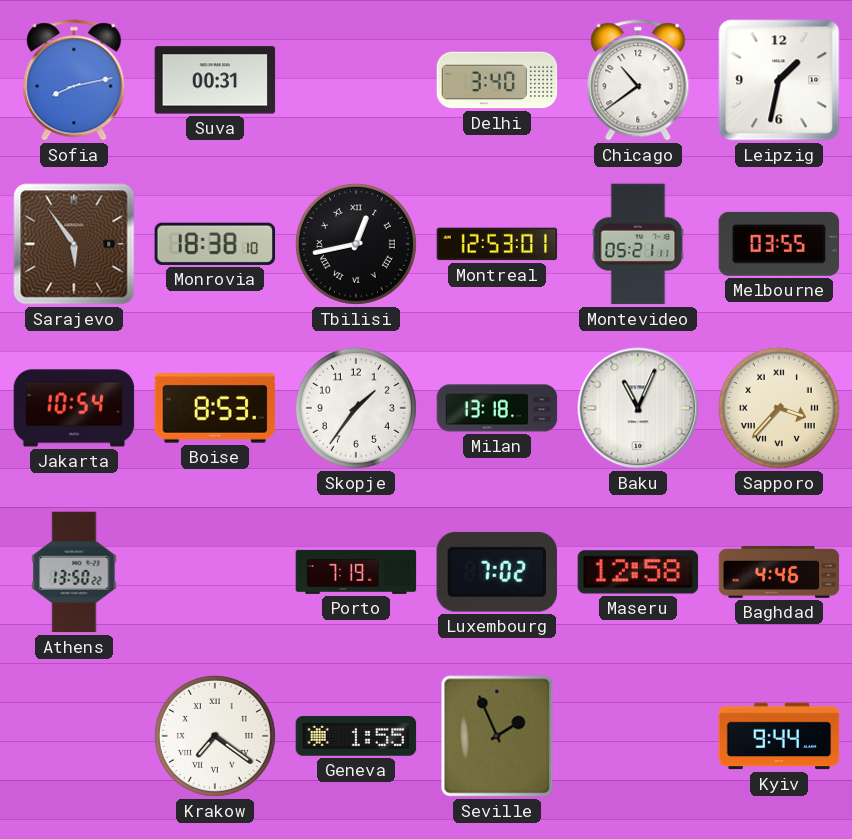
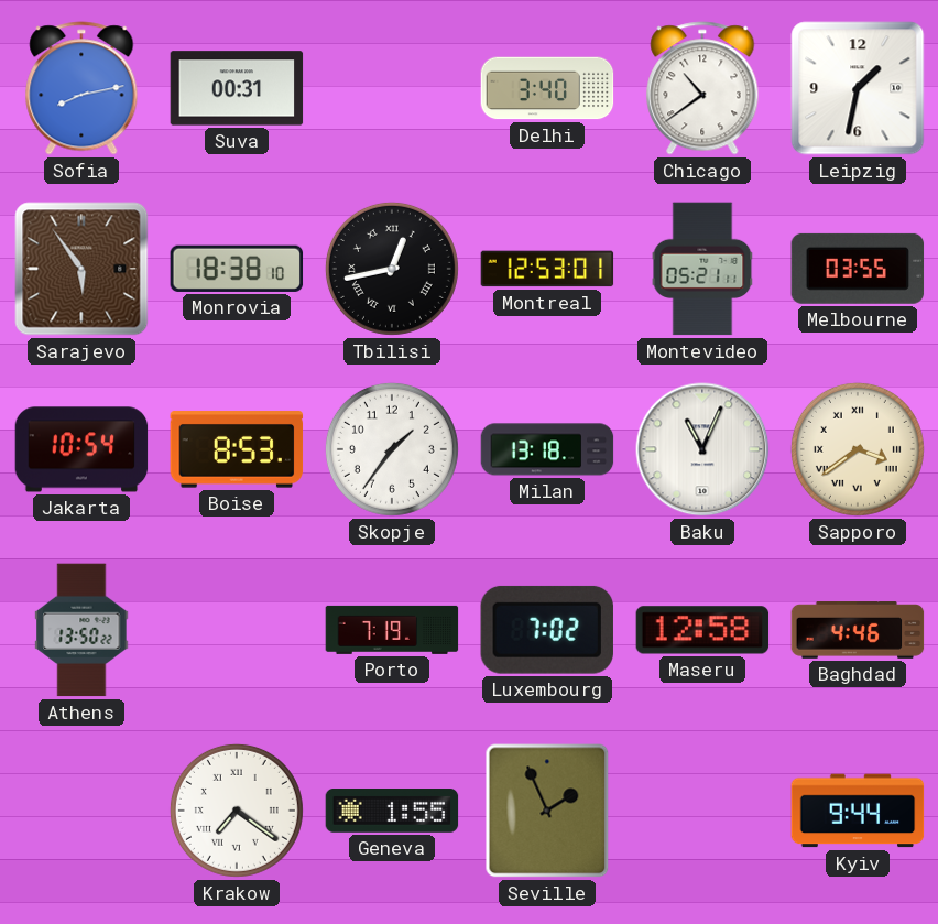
Sapporo: 3:37 -> 3:39 (858, 449)
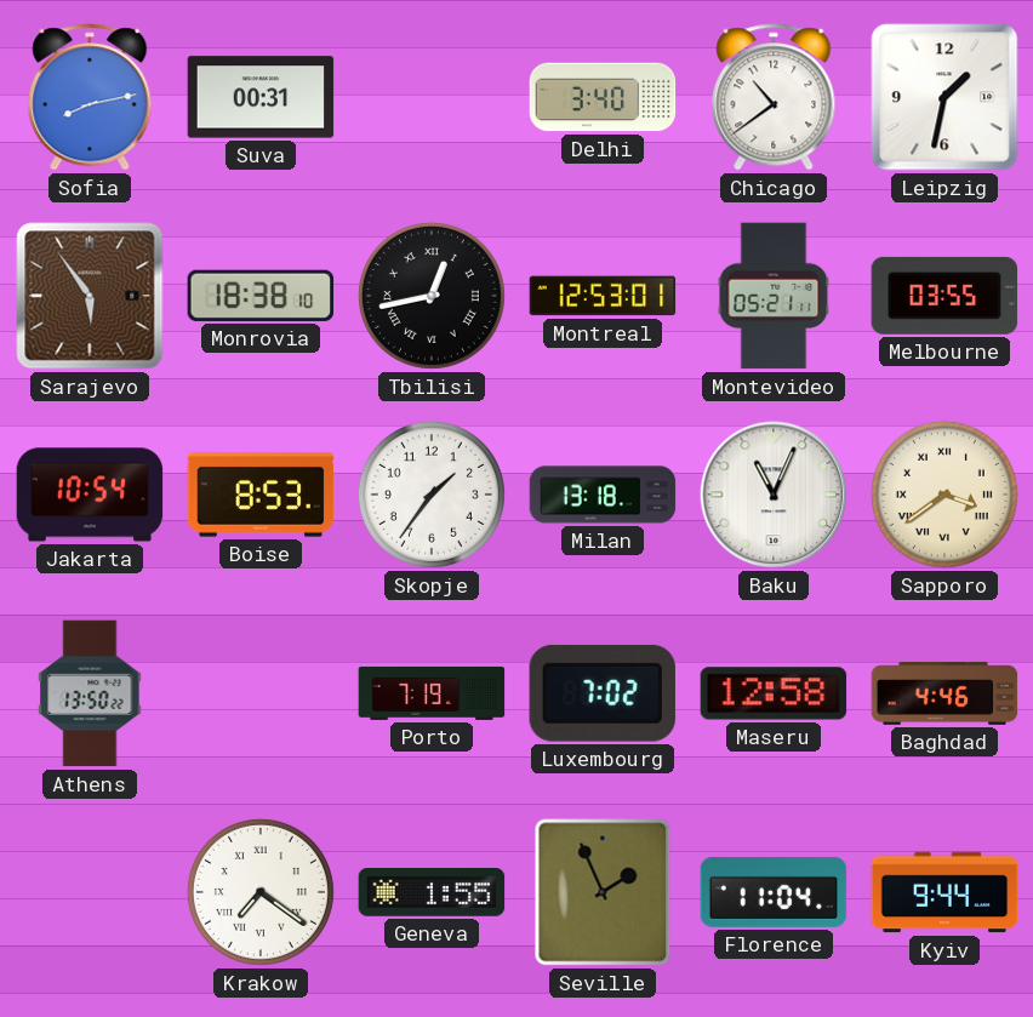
Florence: none -> 11:04 (774, 892)
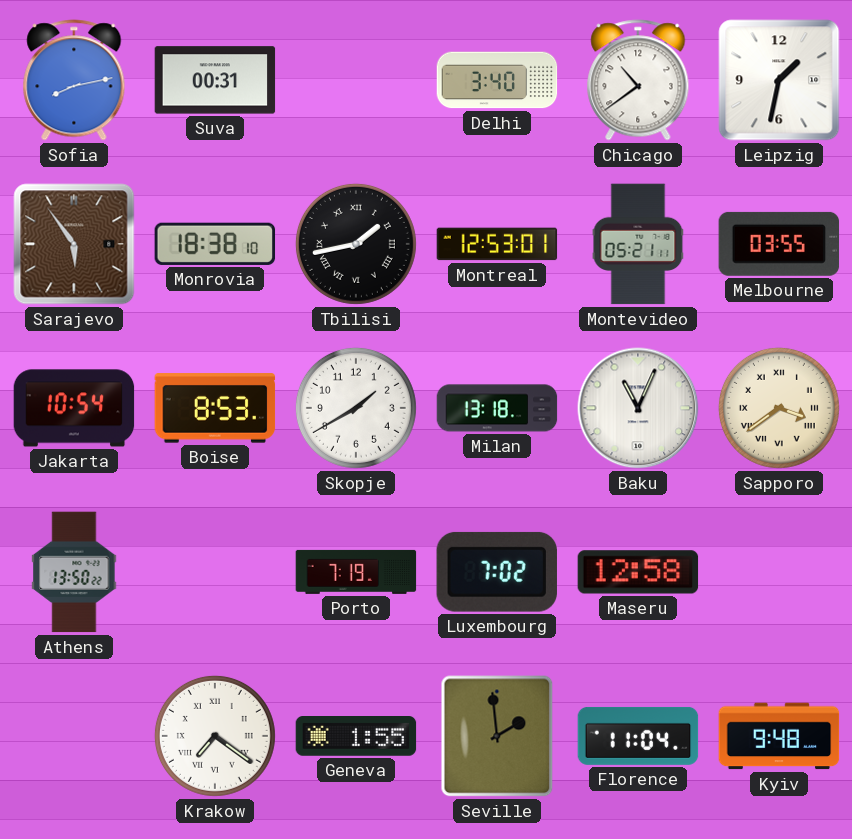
Tbilisi: 12:43 -> 1:43 (356, 244)
Skopje: 1:36 -> 1:40 (356, 408)
Baghdad: 4:46 -> none (944, 695)
Seville: 1:56 -> 1:59 (497, 736)
Kyiv: 9:44 -> 9:48 (779, 736)
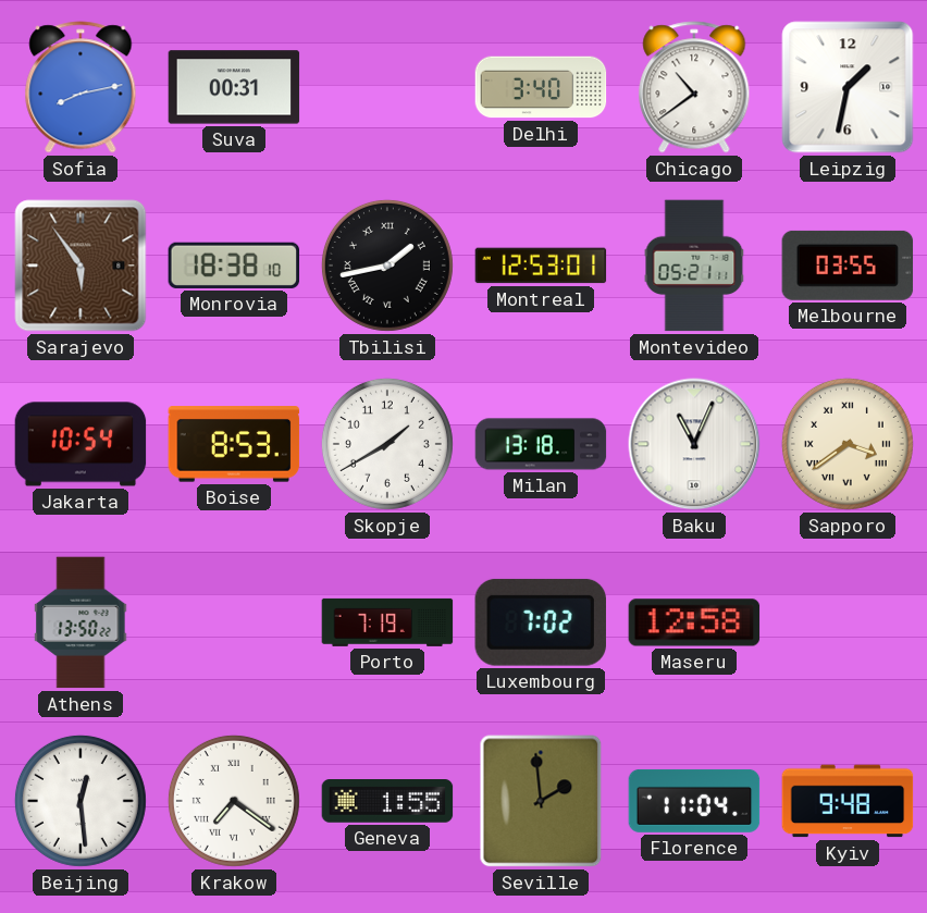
Beijing: none -> 12:29 (81, 801)
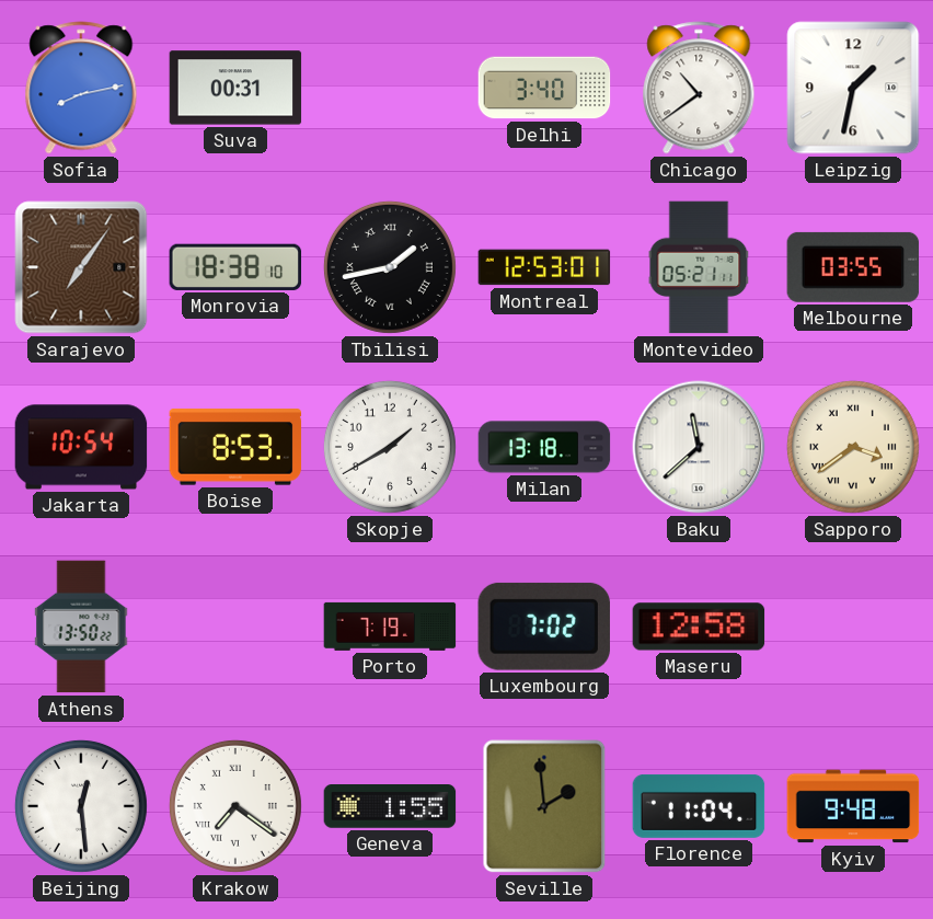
Sarajevo: 5:54 -> 7:06 (81, 267)
Baku: 11:04 -> 11:38 (699, 447)
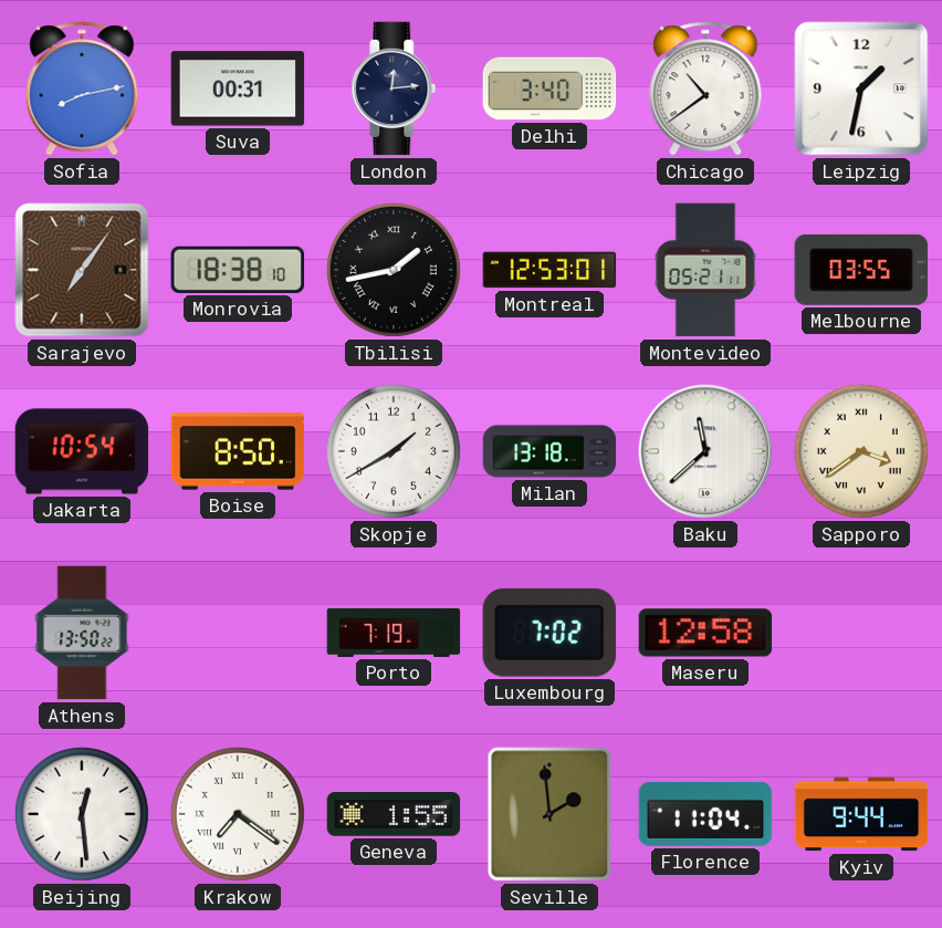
London: none -> 12:14 (394, 88)
Boise: 8:53 -> 8:50 (238, 451)
Kyiv: 9:48 -> 9:44 (861, 814)
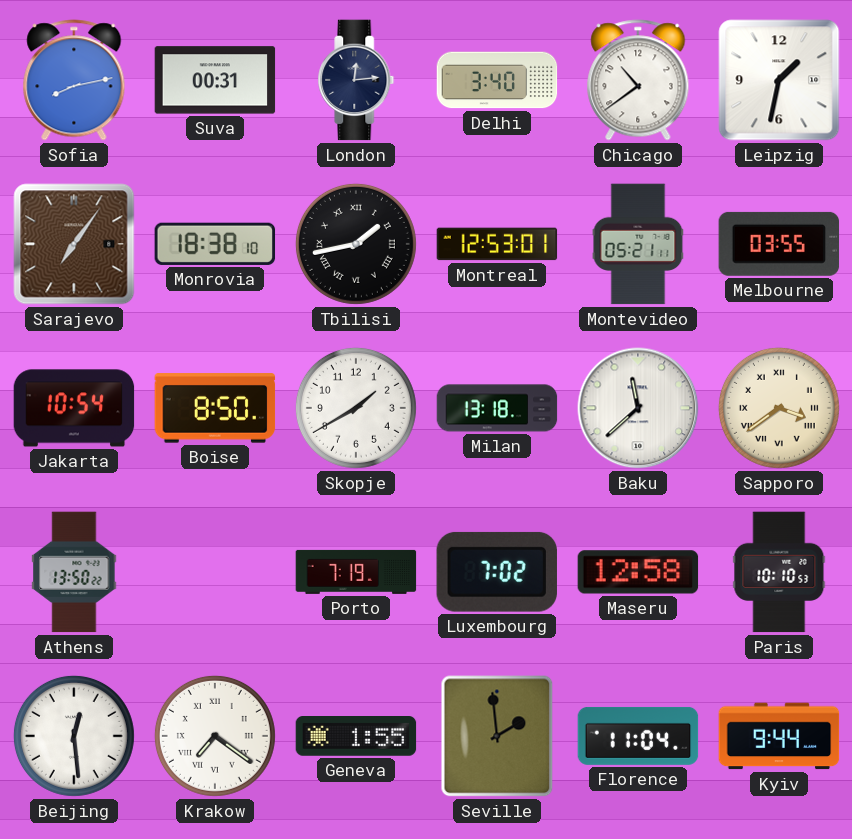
Paris: none -> 10:10 (779, 572)
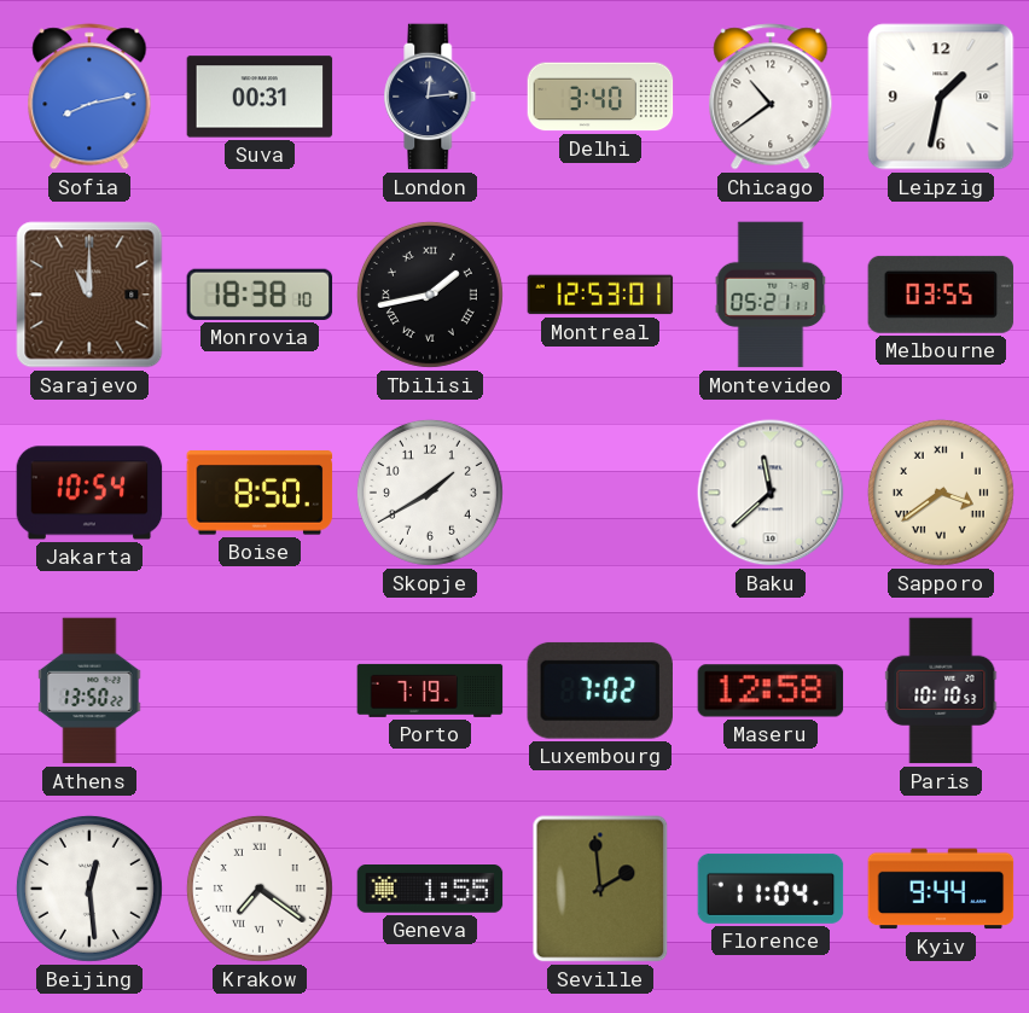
Sarajevo: 7:06 -> 11:00 (89, 295)
Milan: 13:18 -> none (497, 408)
